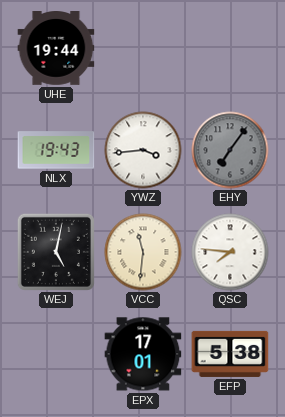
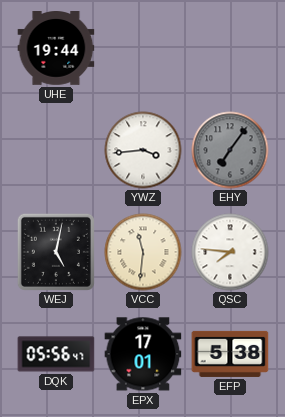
NLX: 19:43 -> none (56, 150)
DQK: none -> 05:56 (56, 354)
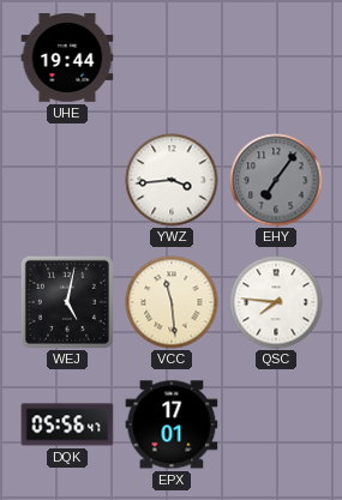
VCC: 11:31 -> 11:29 (172, 302)
EFP: 5:38 -> none (230, 354)
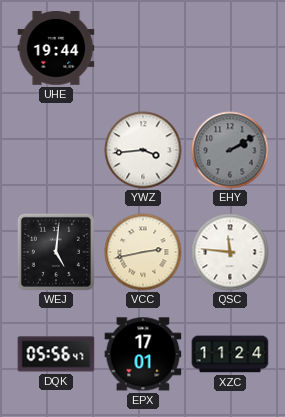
EHY: 7:06 -> 2:10 (230, 150)
WEJ: 5:02 -> 5:01 (56, 252)
VCC: 11:29 -> 2:43 (143, 252)
QSC: 7:46 -> 11:46 (230, 252)
XZC: none -> 11:24 (230, 354)
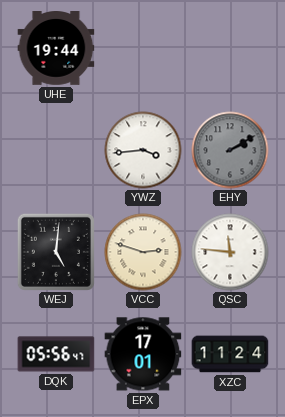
VCC: 2:43 -> 2:48 (143, 252)
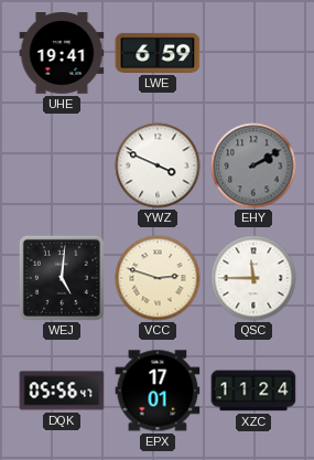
UHE: 19:44 -> 19:41 (62, 54)
LWE: none -> 6:59 (158, 53)
YWZ: 3:44 -> 3:49 (158, 165)
QSC: 11:46 -> 11:45 (253, 278)
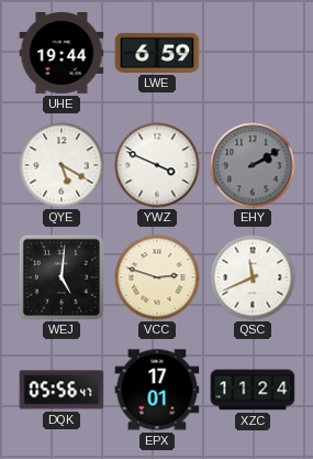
UHE: 19:41 -> 19:44 (62, 54)
QYE: none -> 5:20 (62, 165)
QSC: 11:45 -> 11:41 (253, 277)
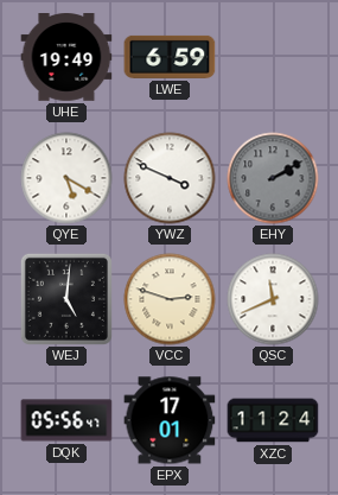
UHE: 19:44 -> 19:49 (66, 58)
